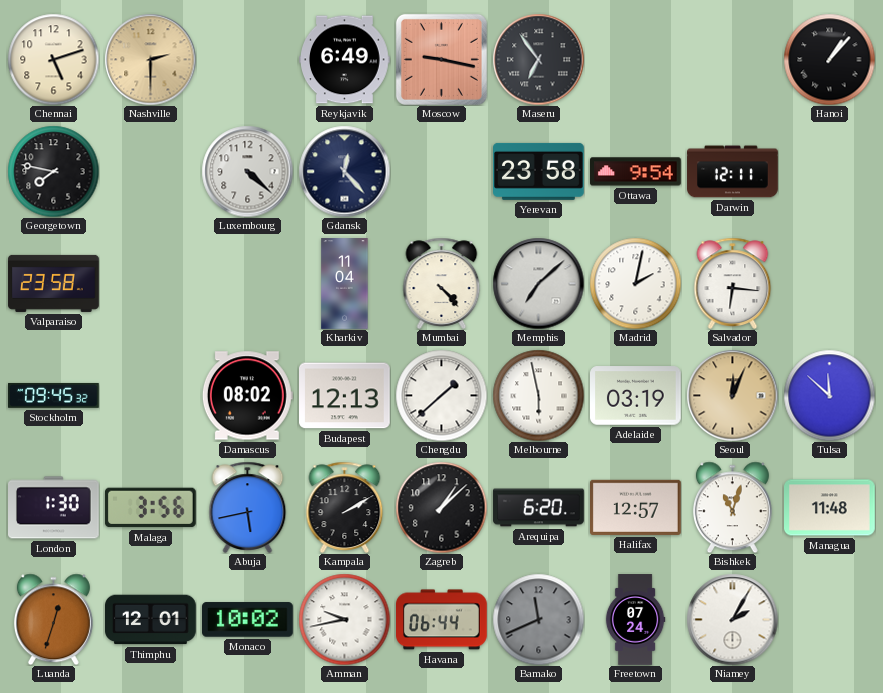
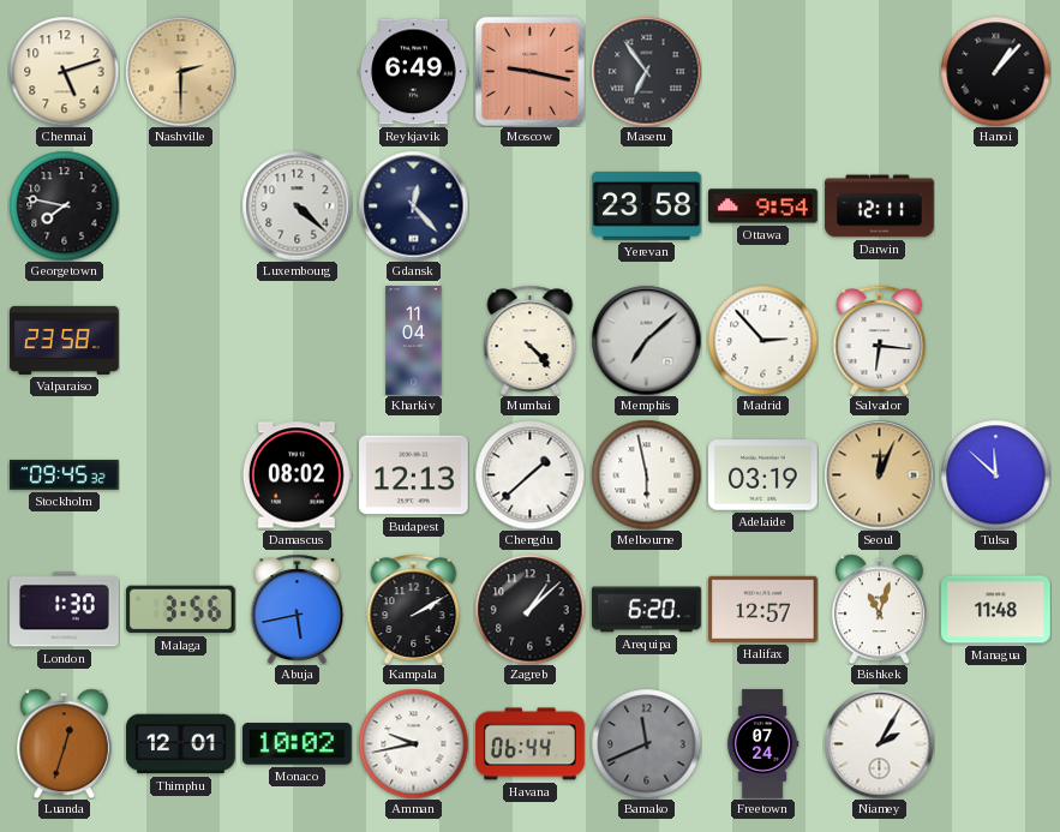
Madrid: 2:02 -> 2:53 (762, 340)
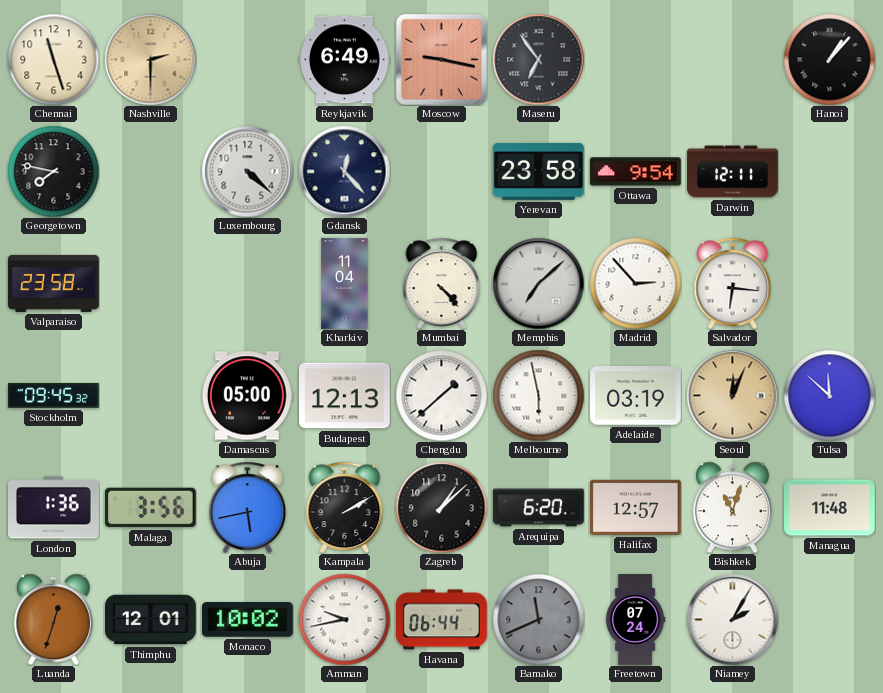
Chennai: 5:12 -> 11:27 (53, 59)
Damascus: 08:02 -> 05:00 (247, 396)
London: 1:30 -> 1:36 (54, 508)
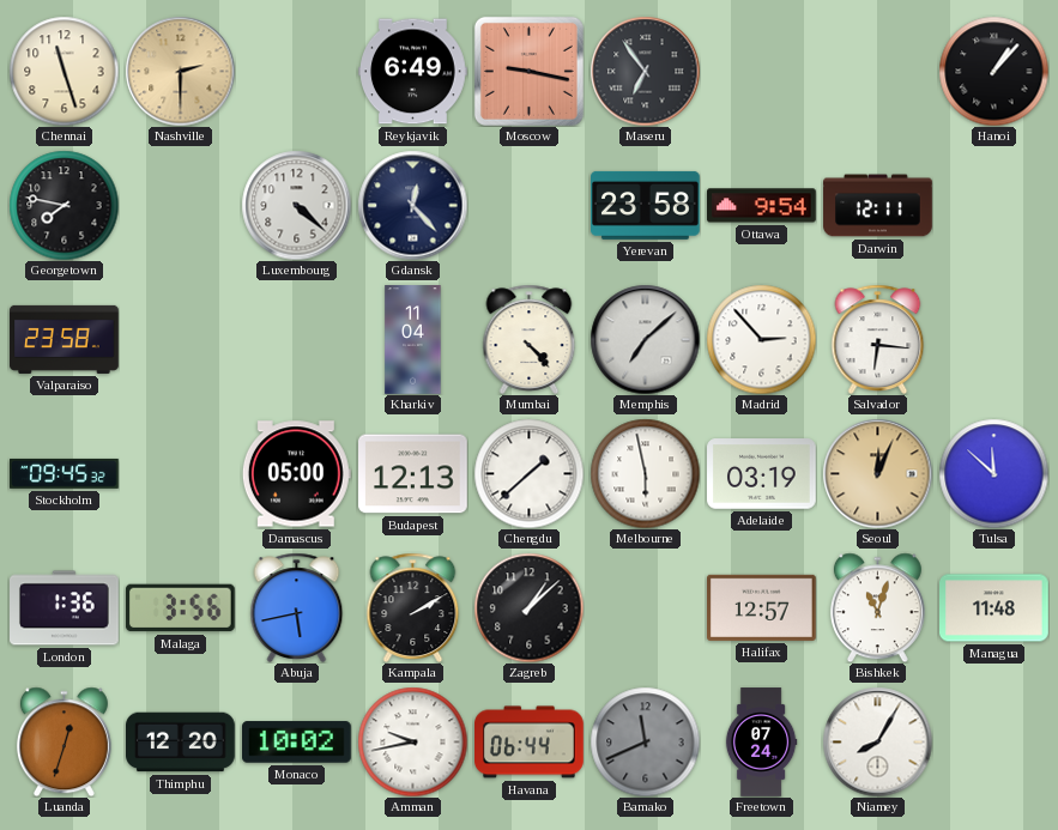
Arequipa: 6:20 -> none (539, 508)
Thimphu: 12:01 -> 12:20 (181, 743)
Niamey: 2:05 -> 8:05 (877, 741)
